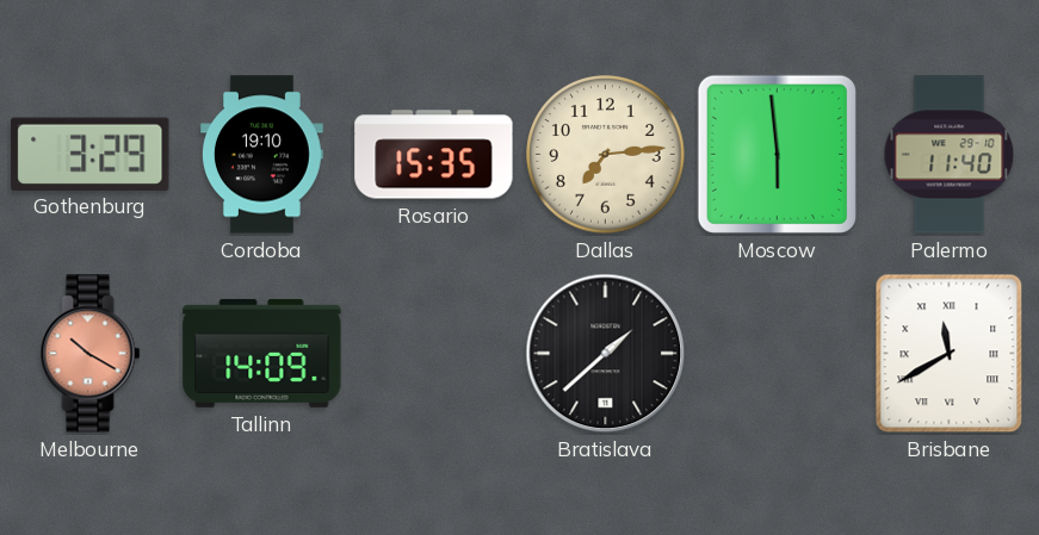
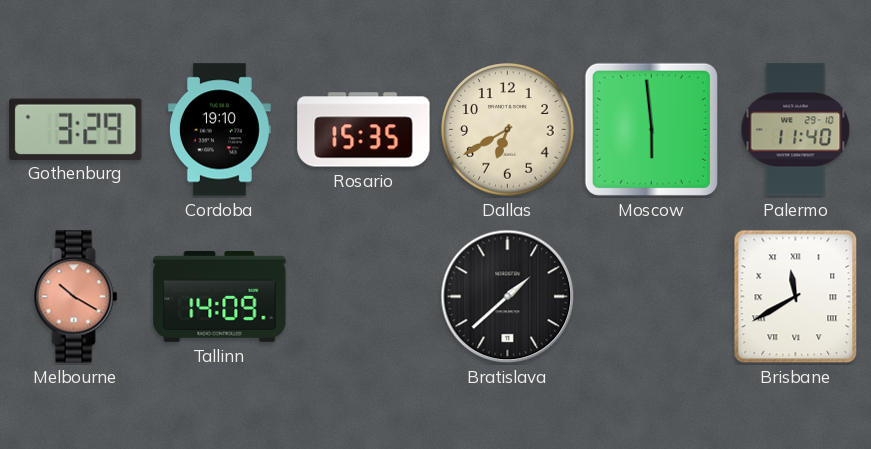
Dallas: 7:14 -> 6:40 (508, 130)
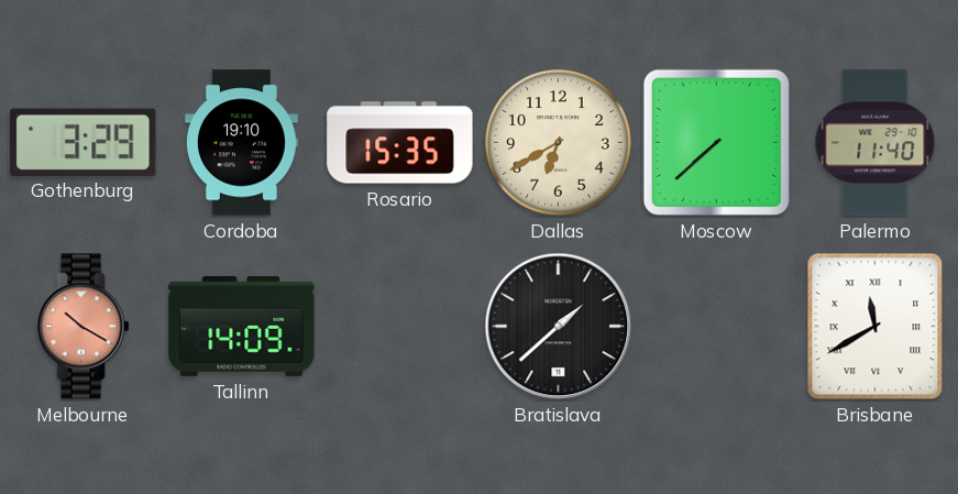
Moscow: 5:59 -> 7:38 (716, 142)
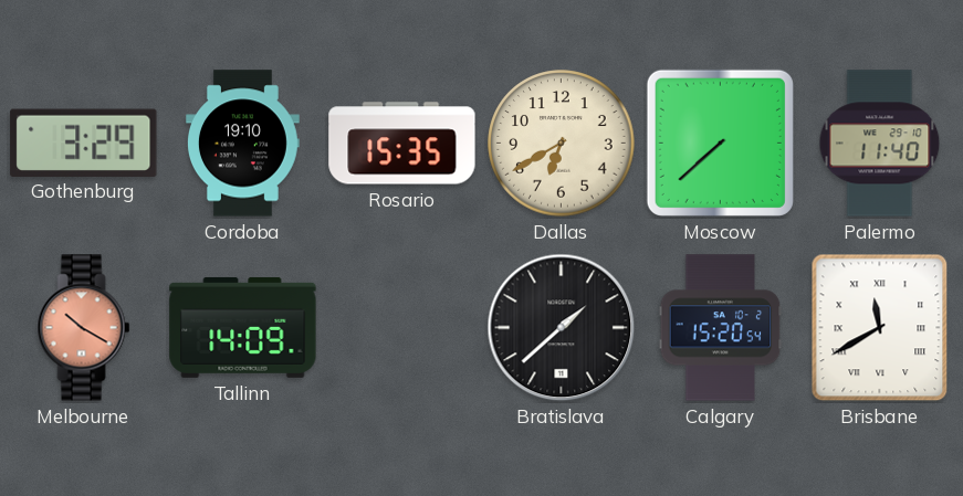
Calgary: none -> 15:20 (721, 328)
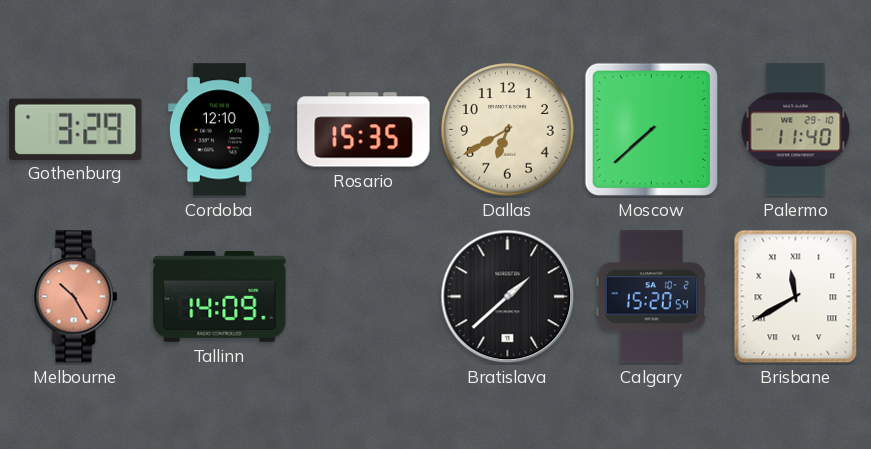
Cordoba: 19:10 -> 12:10 (220, 130)
Melbourne: 10:20 -> 10:25 (76, 297)
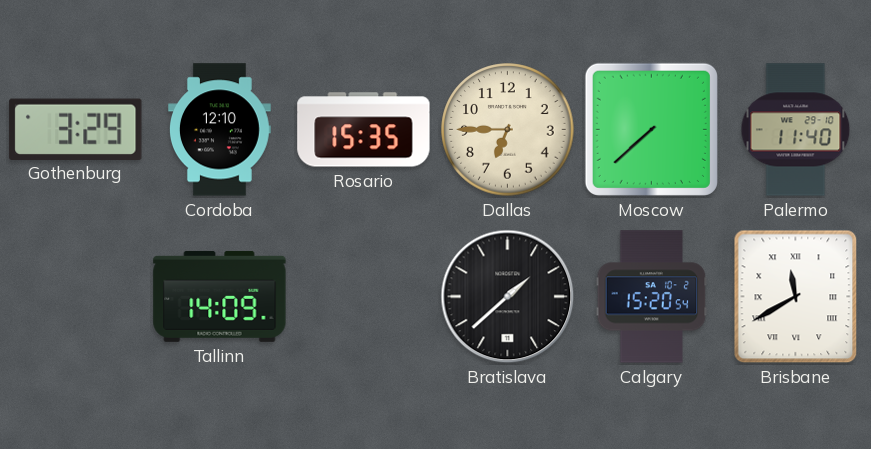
Dallas: 6:40 -> 6:45 (508, 130)
Melbourne: 10:25 -> none (76, 297)
